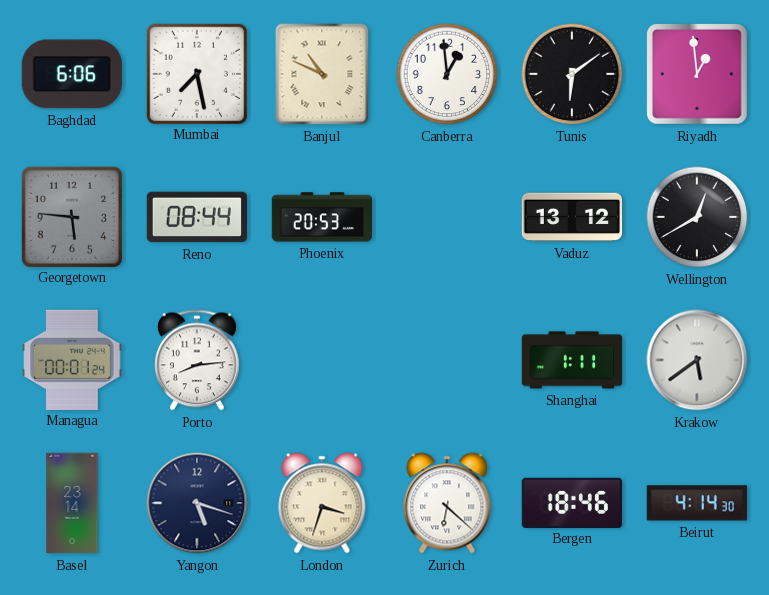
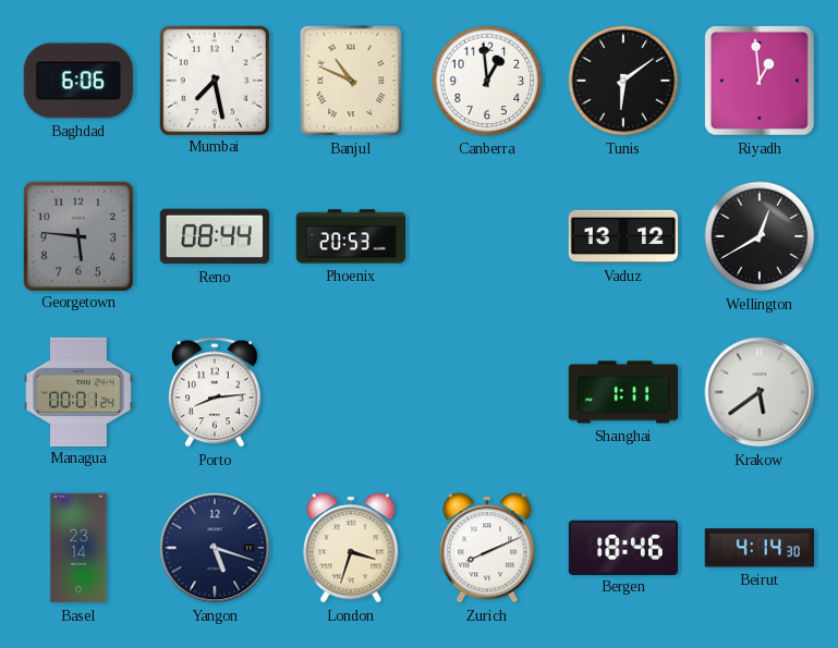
Zurich: 6:22 -> 8:11 (487, 548)
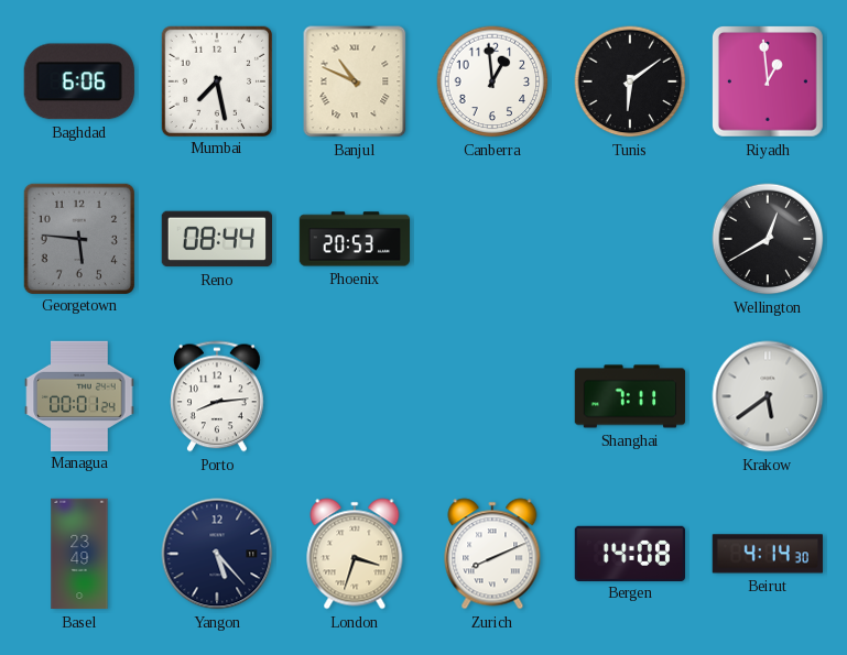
Vaduz: 13:12 -> none (622, 236)
Shanghai: 1:11 -> 7:11 (630, 396)
Basel: 23:14 -> 23:49 (79, 554)
Yangon: 5:18 -> 5:23 (217, 554)
Bergen: 18:46 -> 14:08 (629, 553)
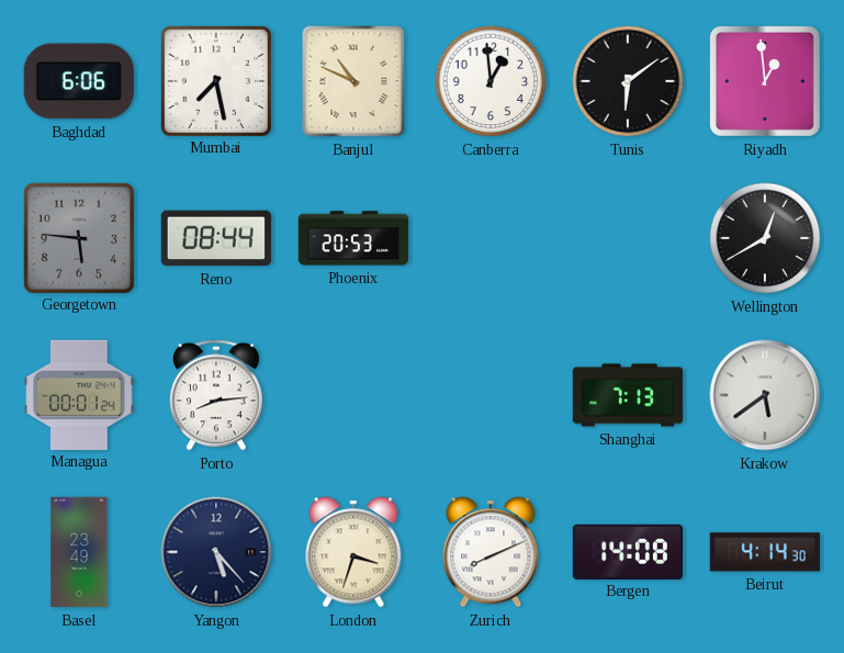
Shanghai: 7:11 -> 7:13 (628, 395)
